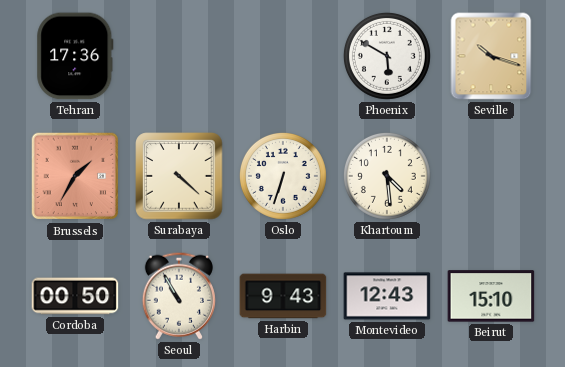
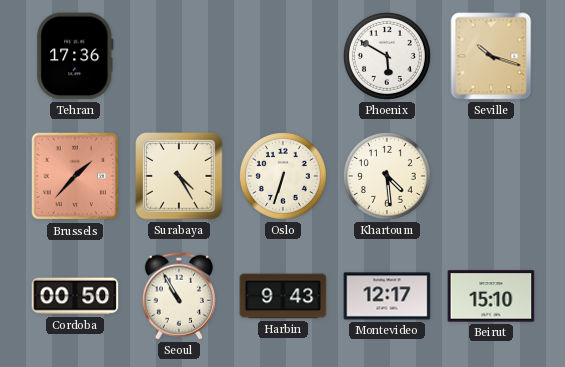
Brussels: 1:35 -> 1:37 (75, 176)
Surabaya: 4:22 -> 4:25 (179, 176)
Montevideo: 12:43 -> 12:17 (387, 296)
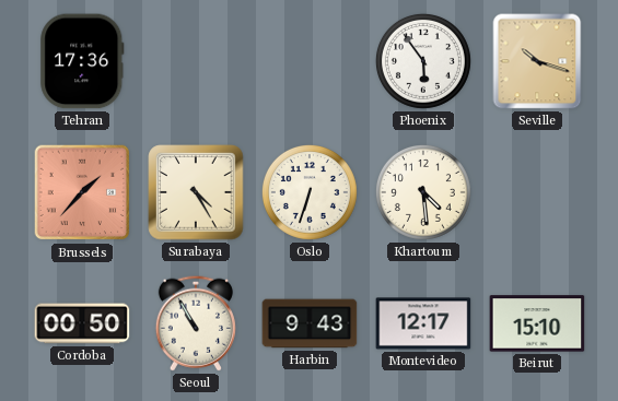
Phoenix: 5:50 -> 5:54 (423, 61)
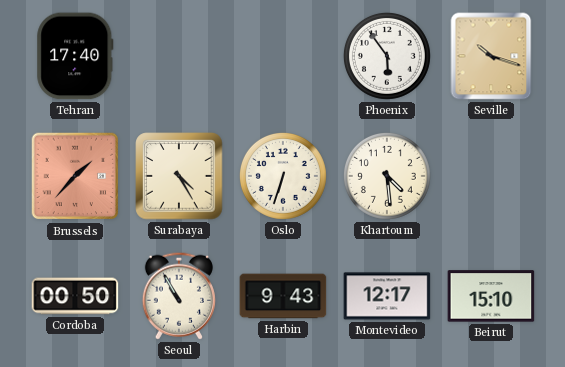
Tehran: 17:36 -> 17:40 (75, 56)
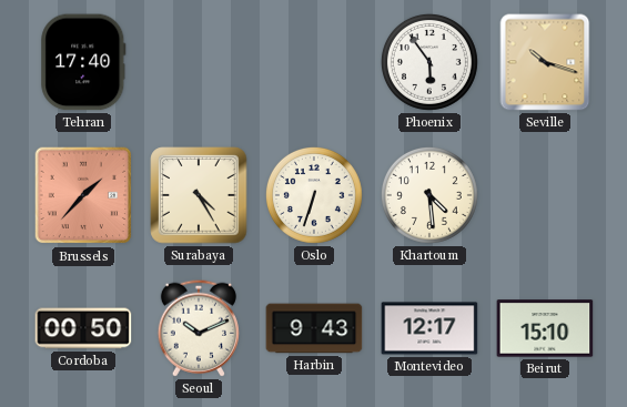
Seoul: 10:55 -> 10:11 (199, 328)
